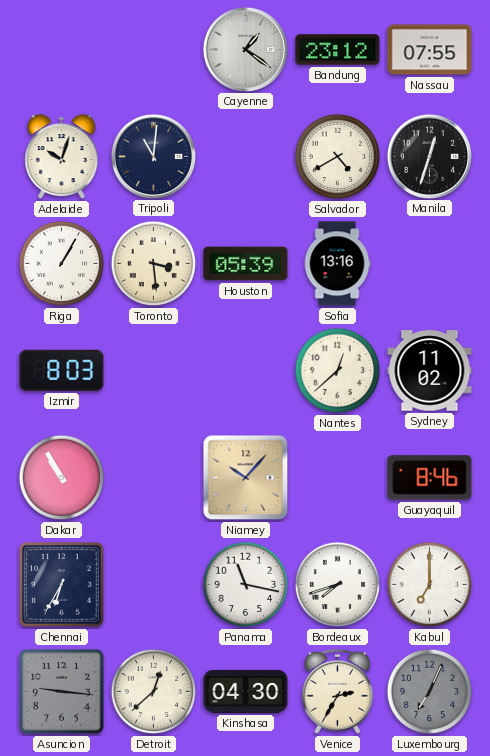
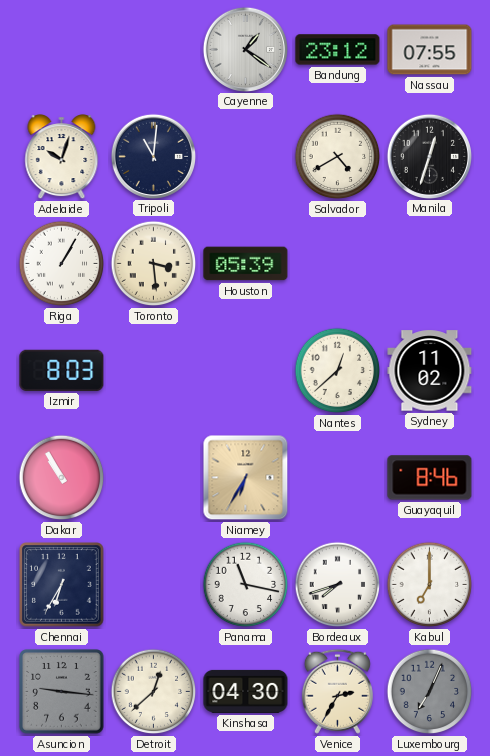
Sofia: 13:16 -> none (337, 264)
Niamey: 10:07 -> 6:35 (246, 478)
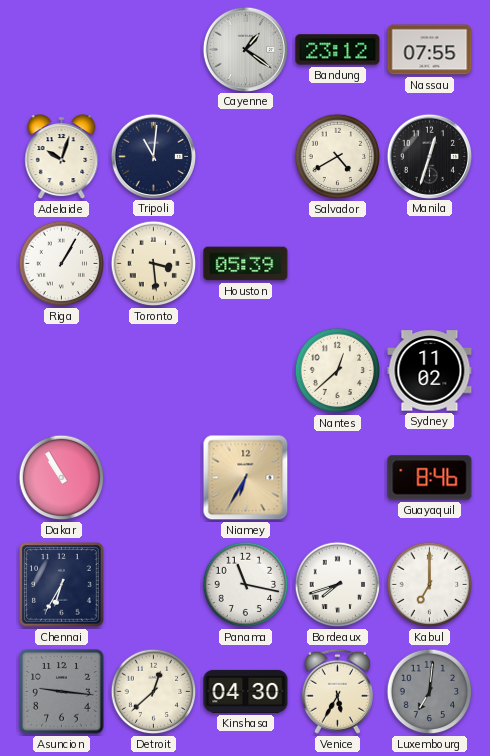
Izmir: 8:03 -> none (62, 370)
Venice: 2:35 -> 5:35 (337, 691)
Luxembourg: 7:04 -> 7:01 (430, 692)
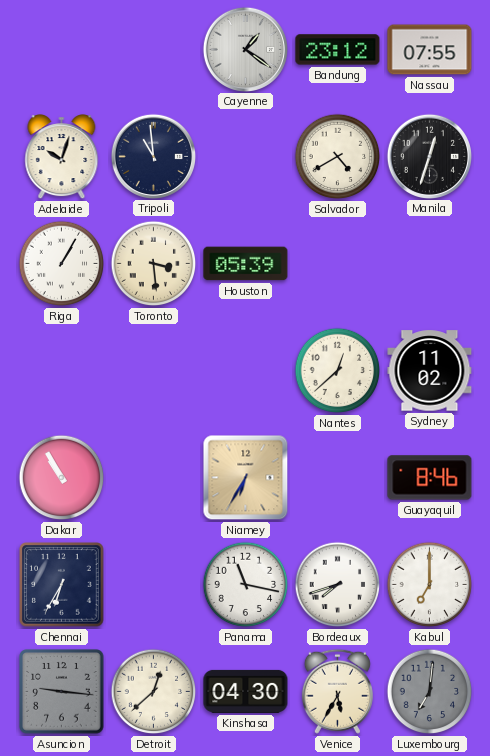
Tripoli: 11:01 -> 10:59 (153, 156)
